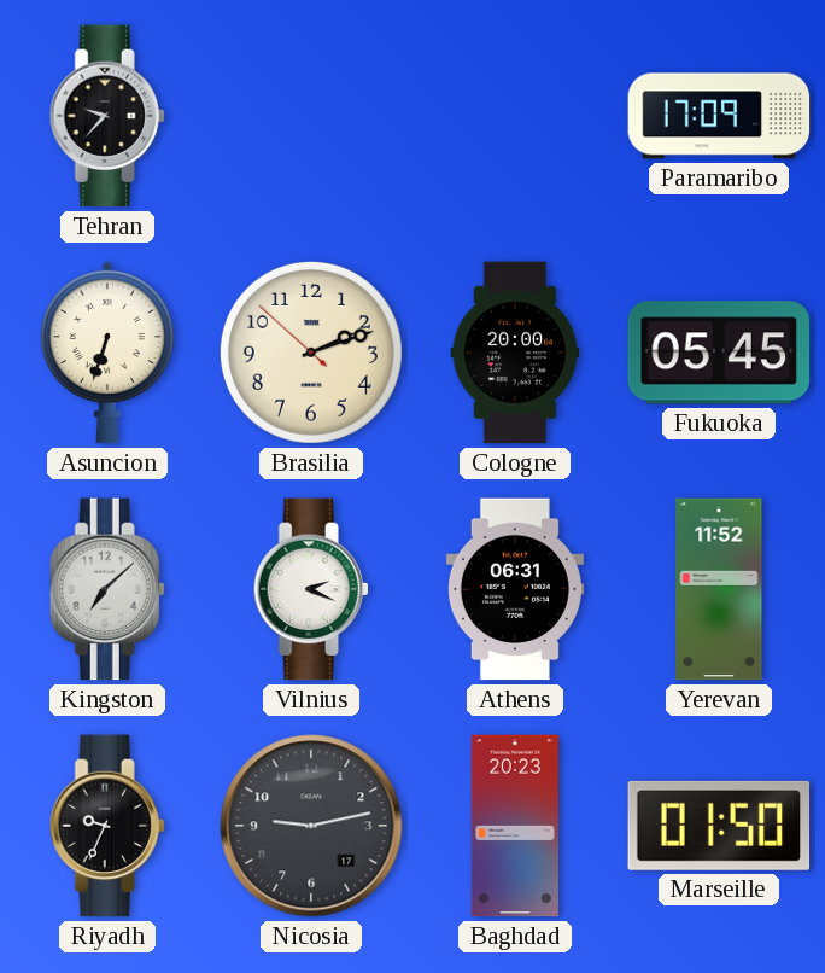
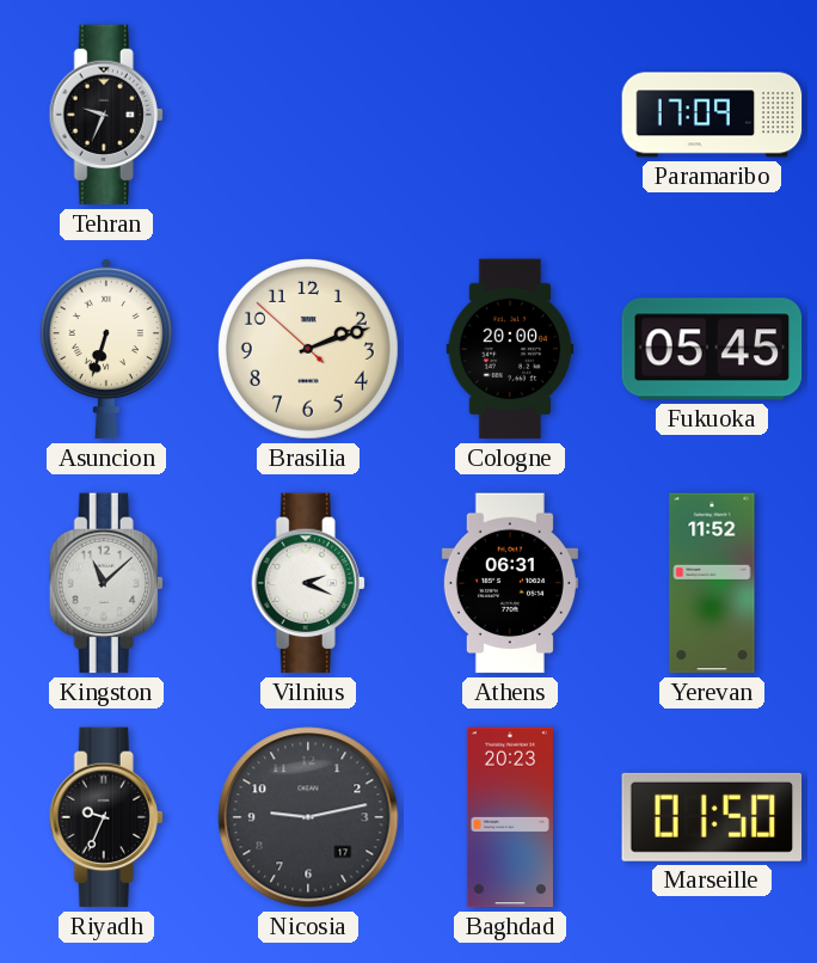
Tehran: 9:37 -> 9:34 (106, 115)
Kingston: 7:08 -> 11:08 (106, 583)
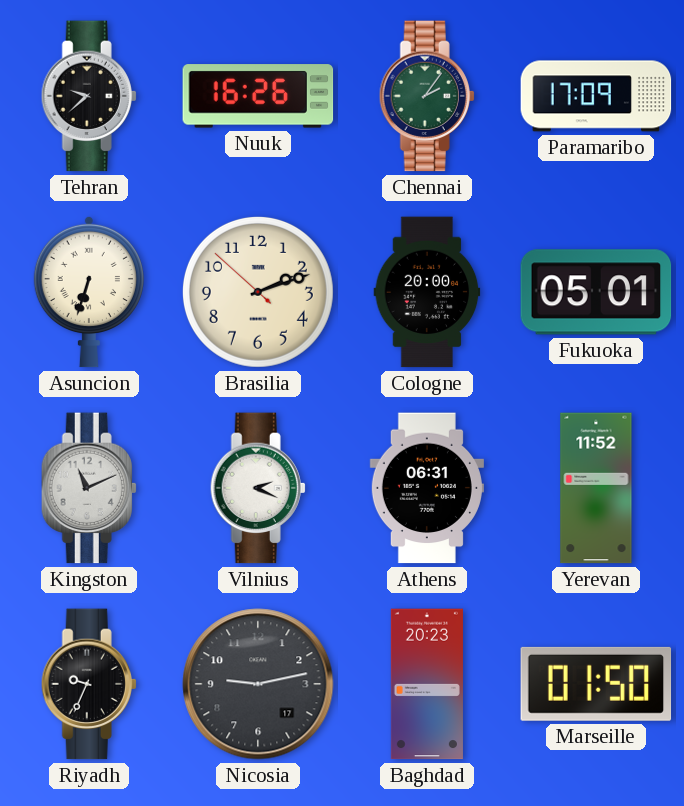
Tehran: 9:34 -> 9:38 (89, 96)
Nuuk: none -> 16:26 (258, 96)
Chennai: none -> 2:06 (427, 96)
Fukuoka: 05:45 -> 05:01 (596, 292)
Kingston: 11:08 -> 11:11 (89, 488)
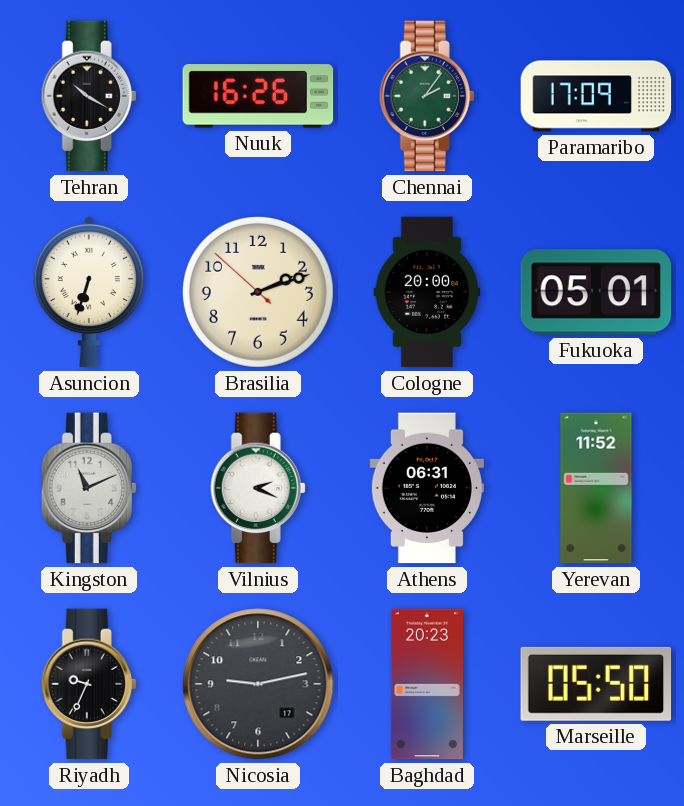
Tehran: 9:38 -> 10:20 (89, 96)
Marseille: 01:50 -> 05:50 (596, 684)
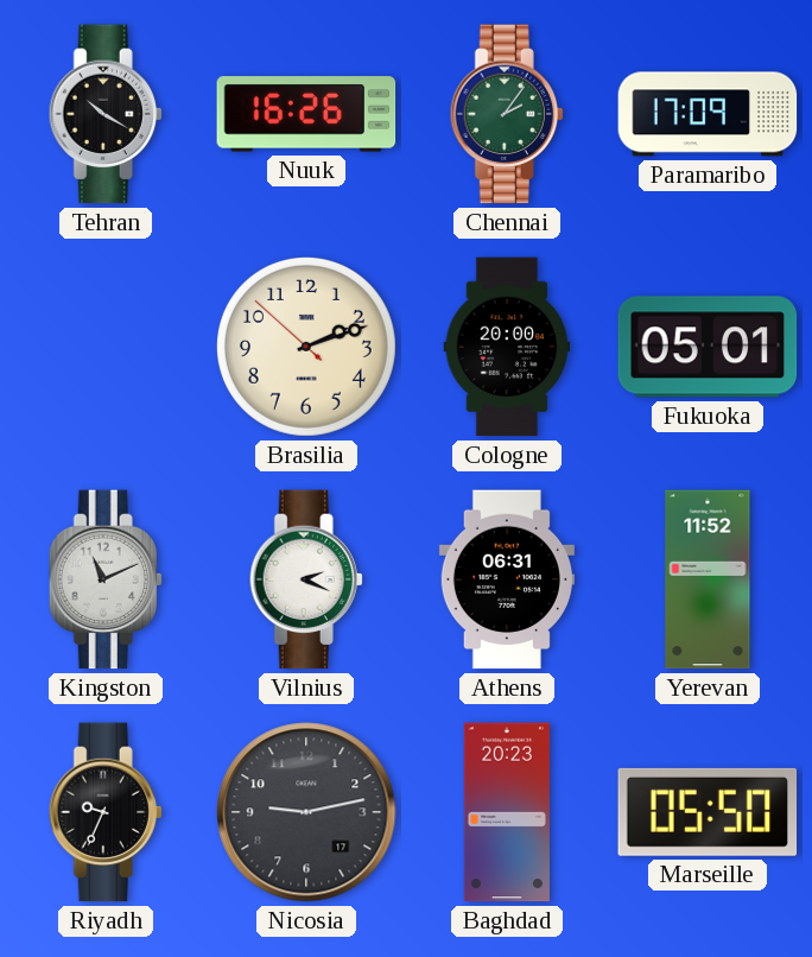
Asuncion: 6:33 -> none (89, 292)
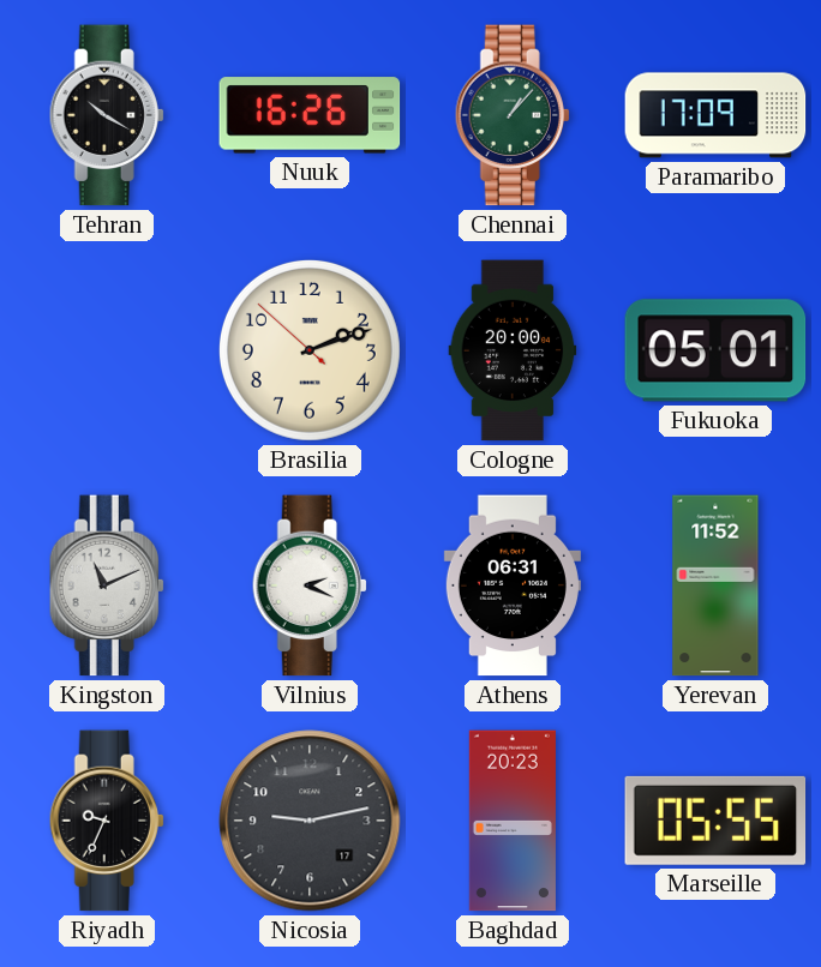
Chennai: 2:06 -> 1:07 (513, 115)
Marseille: 05:50 -> 05:55 (715, 821)
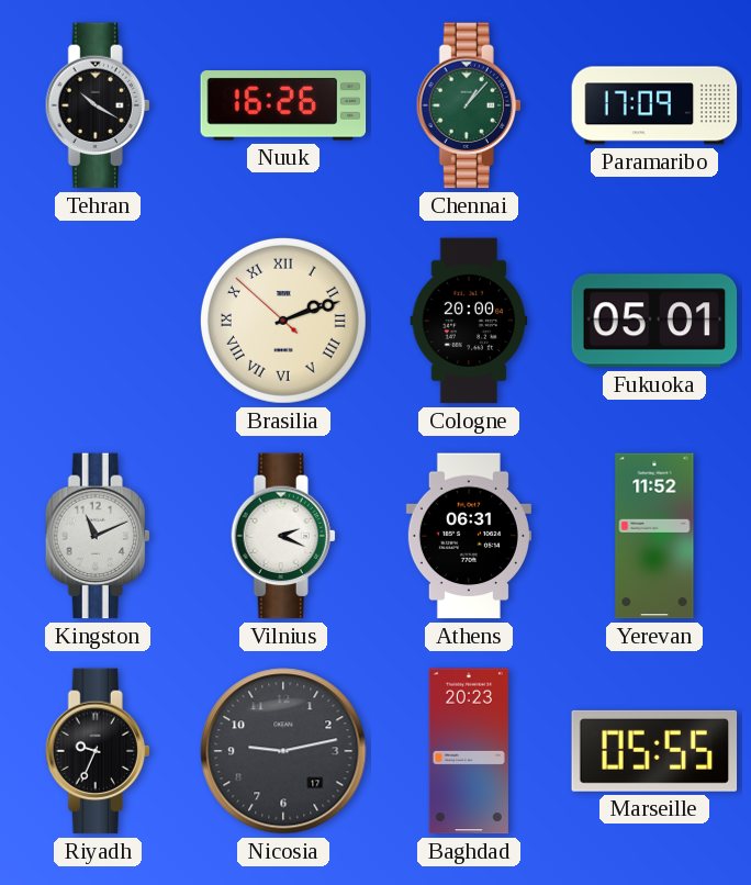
Brasilia numerals: Arabic -> Roman (283, 321)
